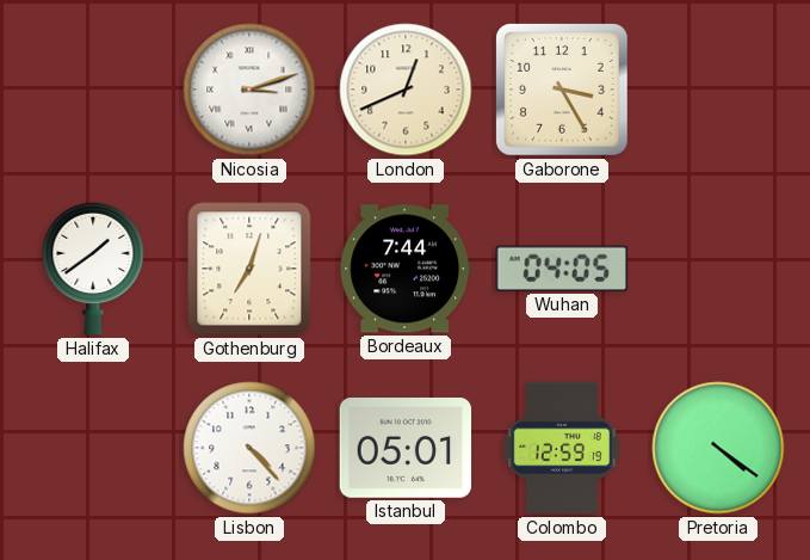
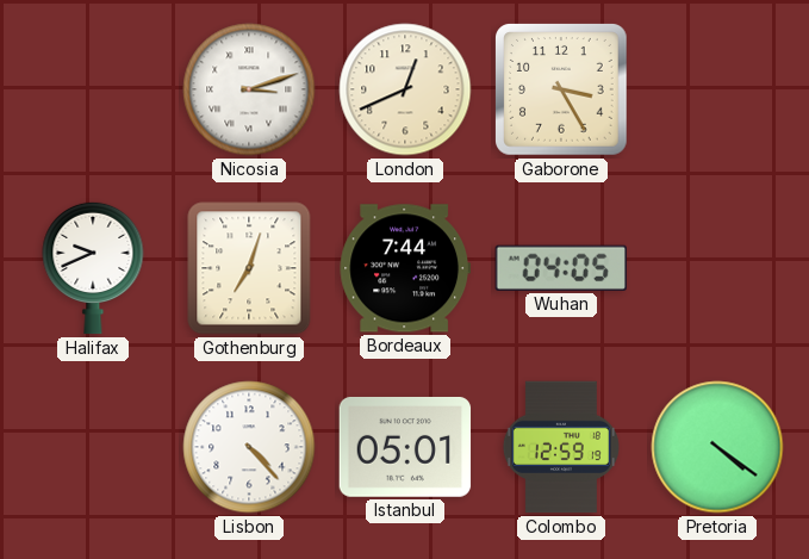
Halifax: 1:39 -> 9:41 (93, 268)
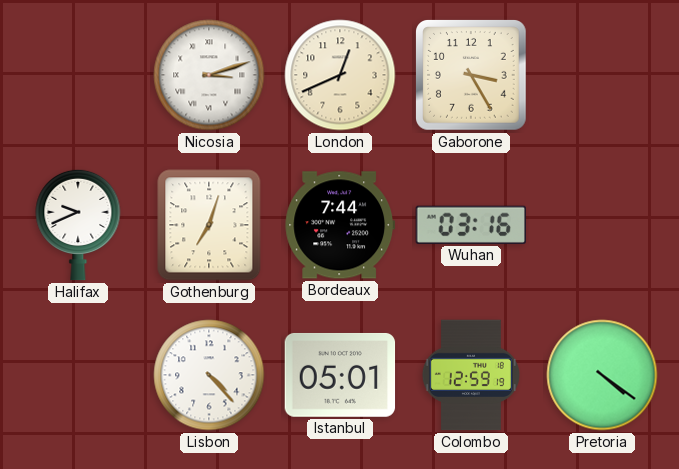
Wuhan: 04:05 -> 03:16 (470, 225)
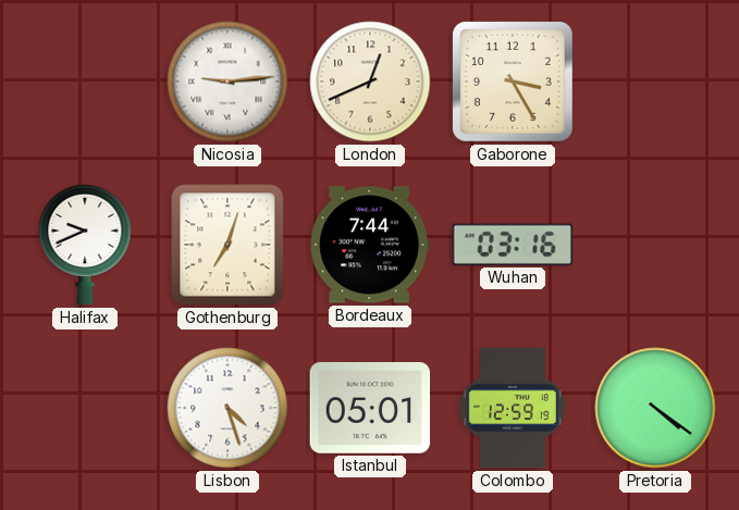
Nicosia: 3:12 -> 9:14 (227, 82)
Lisbon: 4:23 -> 4:27 (227, 408)
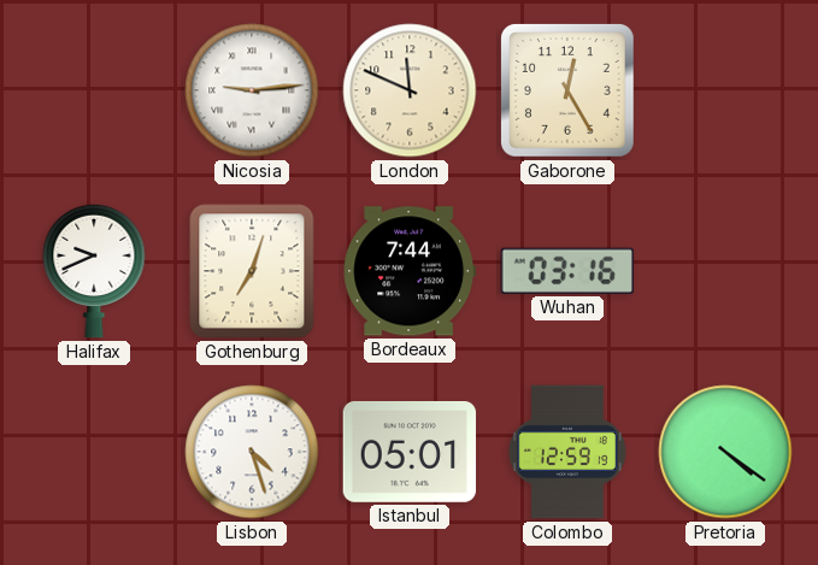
London: 12:41 -> 11:49 (410, 90)
Gaborone: 3:25 -> 12:25 (569, 92)
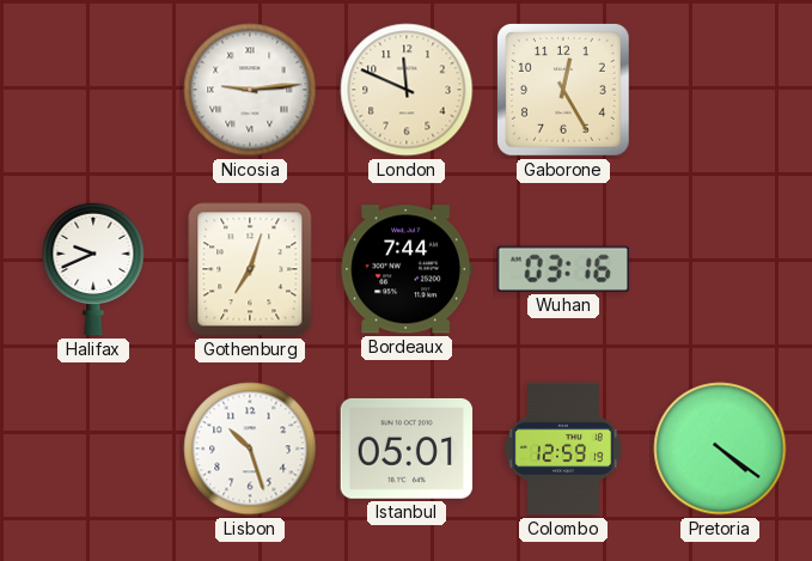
Lisbon: 4:27 -> 10:27 (250, 449)
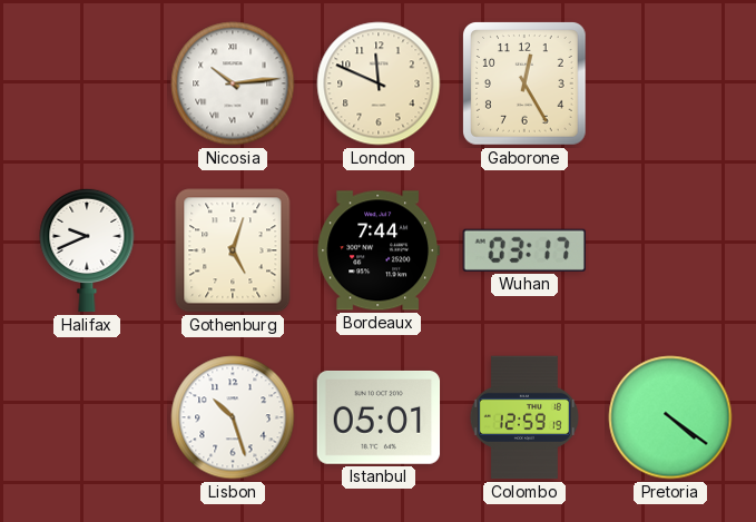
Nicosia: 9:14 -> 10:14 (233, 83)
Gothenburg: 7:03 -> 5:03 (233, 250)
Wuhan: 03:16 -> 03:17 (523, 250)
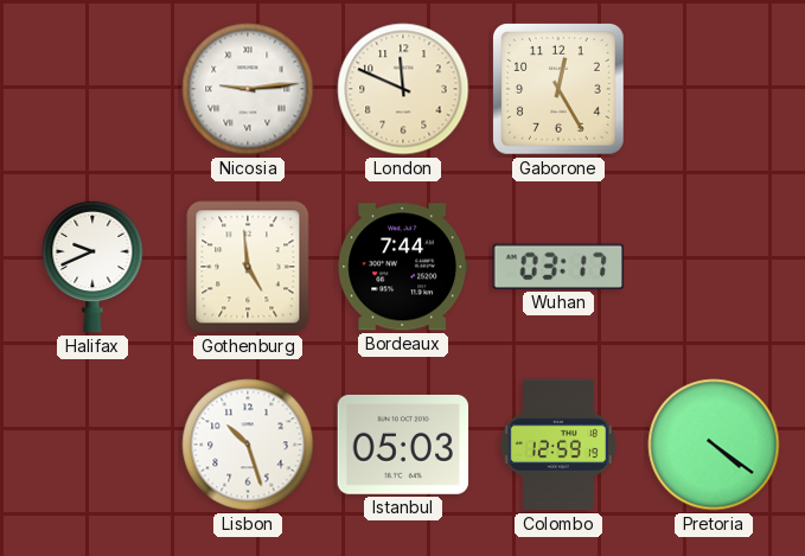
Nicosia: 10:14 -> 9:14 (248, 89)
Gothenburg: 5:03 -> 4:59 (248, 267)
Istanbul: 05:01 -> 05:03 (403, 445)
